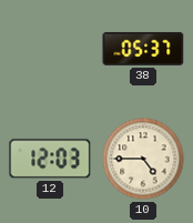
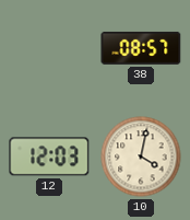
38: 05:37 -> 08:57 (141, 48)
10: 4:45 -> 4:02 (141, 157)
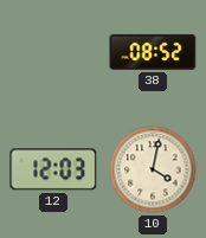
38: 08:57 -> 08:52 (153, 52)
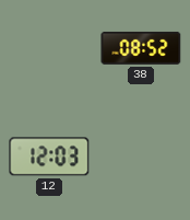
10: 4:02 -> none (153, 169)
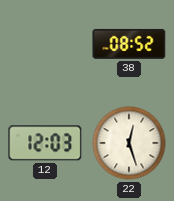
22: none -> 12:27 (129, 143)
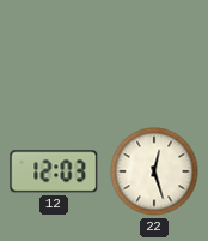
38: 08:52 -> none (129, 44)
